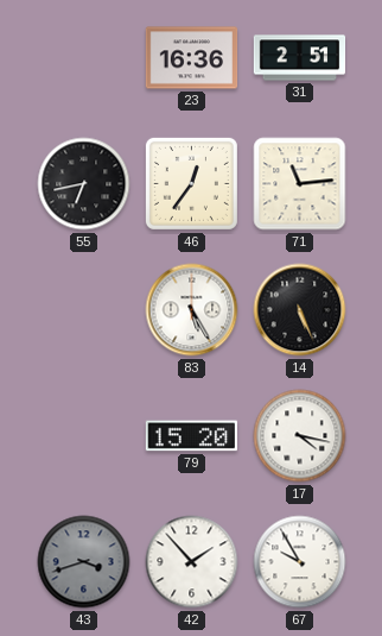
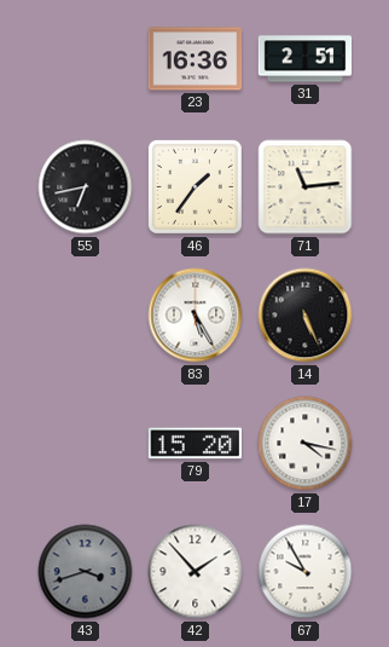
46: 12:36 -> 1:36 (194, 186)
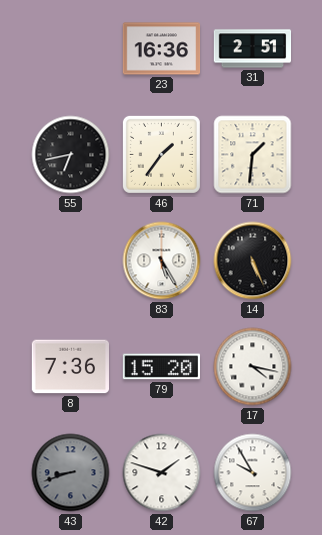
71: 11:14 -> 1:31 (253, 155)
8: none -> 7:36 (70, 367)
43: 3:42 -> 8:42 (71, 473)
42: 1:53 -> 1:48 (162, 473)
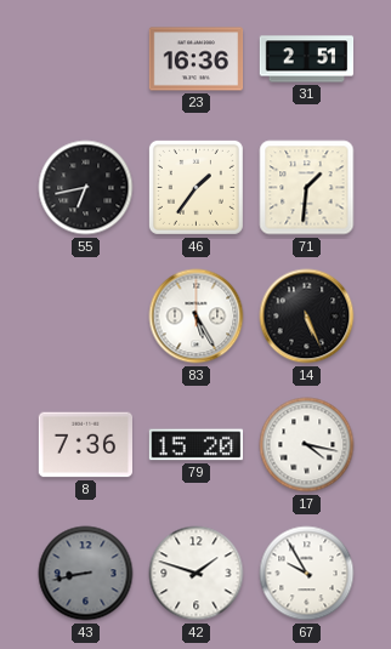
43: 8:42 -> 8:43 (86, 574)
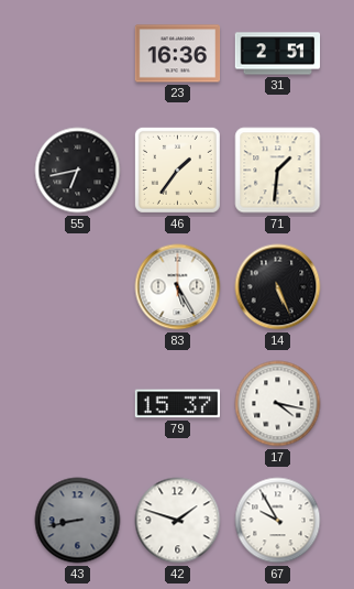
8: 7:36 -> none (85, 445)
79: 15:20 -> 15:37 (177, 404)
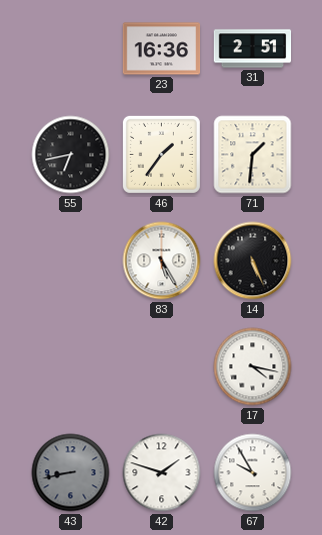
79: 15:37 -> none (177, 404)
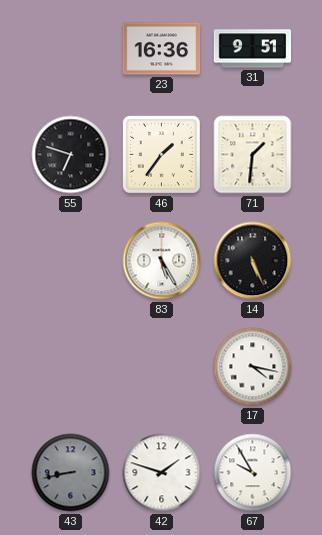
31: 2:51 -> 9:51 (253, 49)
55: 6:43 -> 6:48 (71, 155)
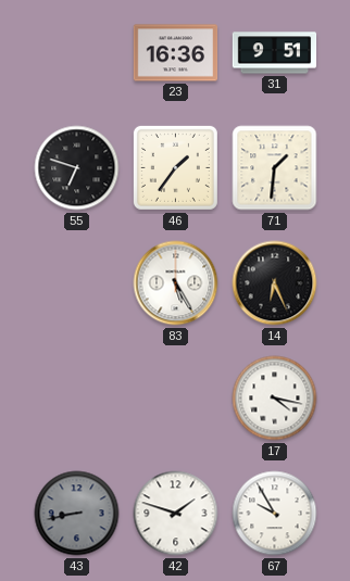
14: 5:26 -> 6:26 (275, 283)
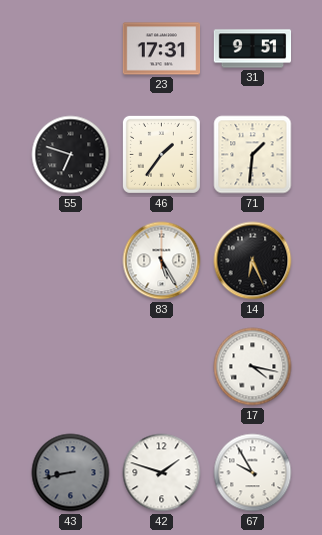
23: 16:36 -> 17:31 (162, 49)
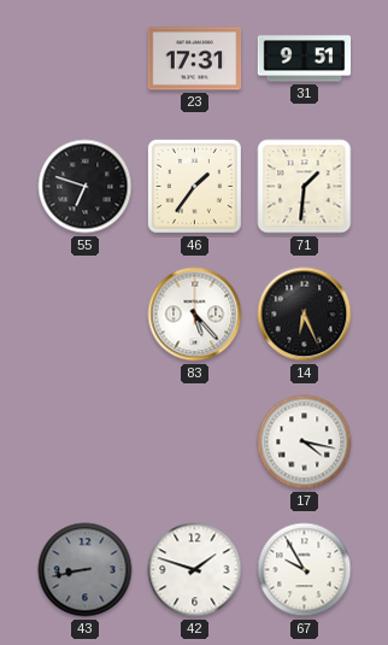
83: 5:25 -> 5:23 (195, 315)
